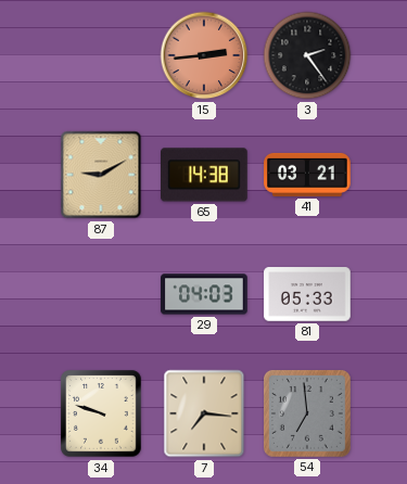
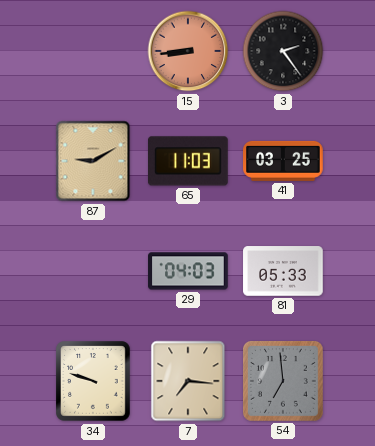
15: 2:44 -> 8:44 (188, 51)
65: 14:38 -> 11:03 (189, 161)
41: 03:21 -> 03:25 (283, 161)
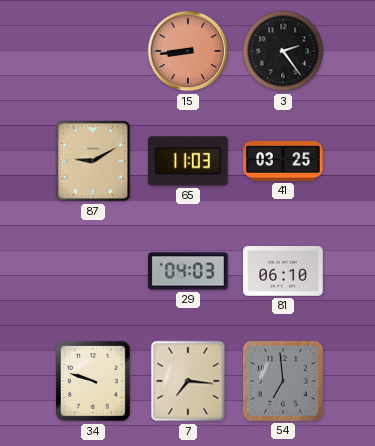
81: 05:33 -> 06:10 (283, 271)
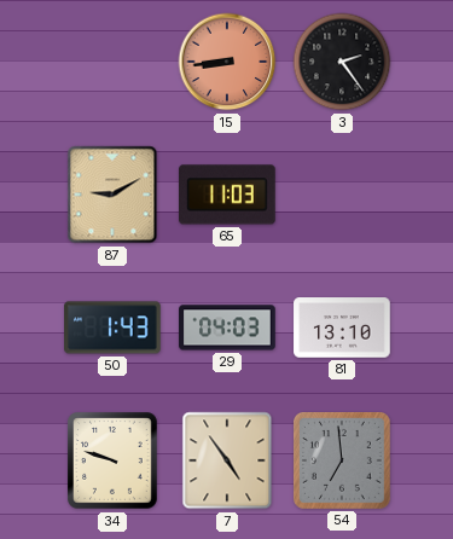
41: 03:25 -> none (283, 161)
50: none -> 1:43 (112, 328)
81: 06:10 -> 13:10 (342, 328)
7: 7:16 -> 4:54 (227, 460)
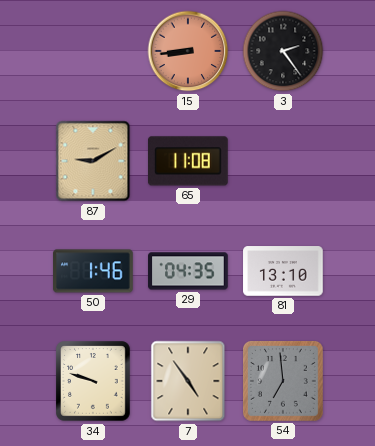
65: 11:03 -> 11:08 (189, 161)
50: 1:43 -> 1:46 (93, 271)
29: 04:03 -> 04:35 (188, 271)
